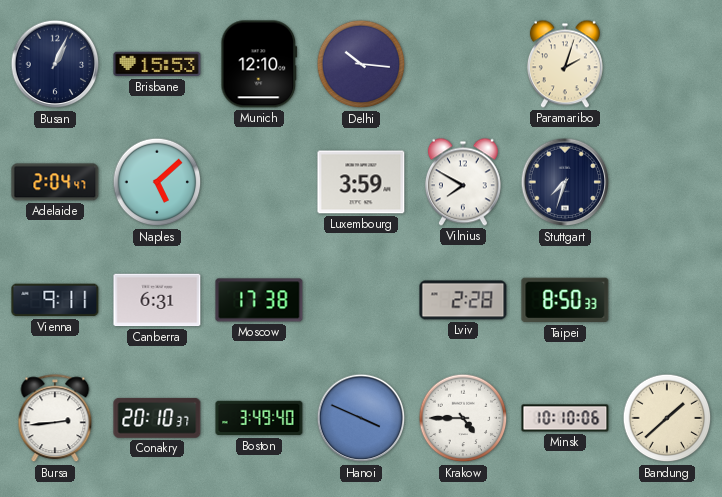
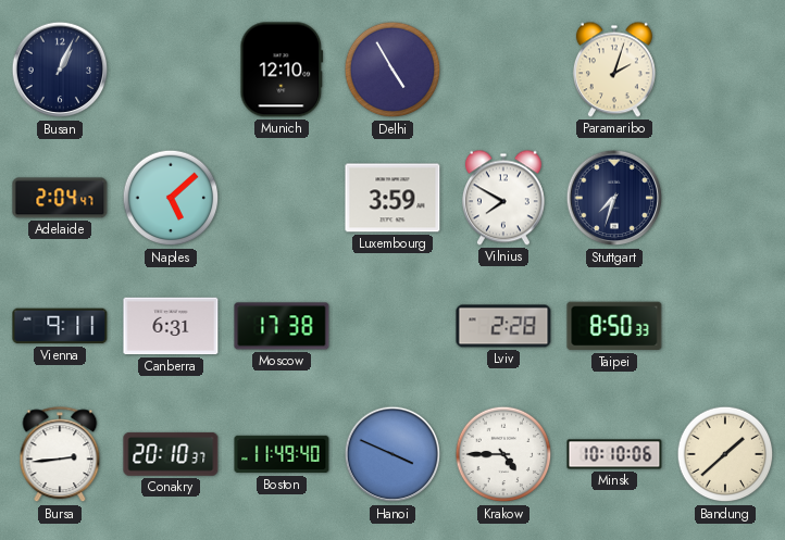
Brisbane: 15:53 -> none (157, 64)
Delhi: 10:16 -> 4:55 (392, 70)
Boston: 3:49 -> 11:49 (282, 454)
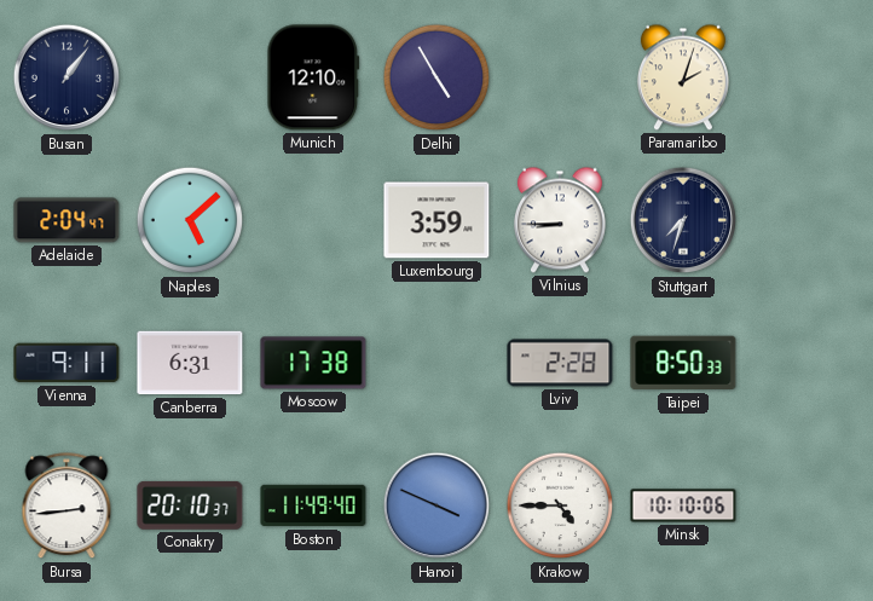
Busan: 1:04 -> 1:06 (67, 77)
Vilnius: 7:50 -> 8:45 (560, 220)
Bandung: 1:38 -> none (725, 454)
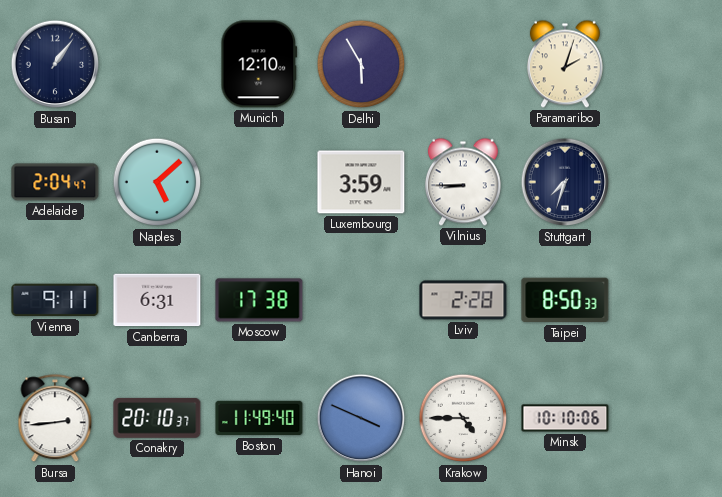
Delhi: 4:55 -> 5:55 (361, 64)
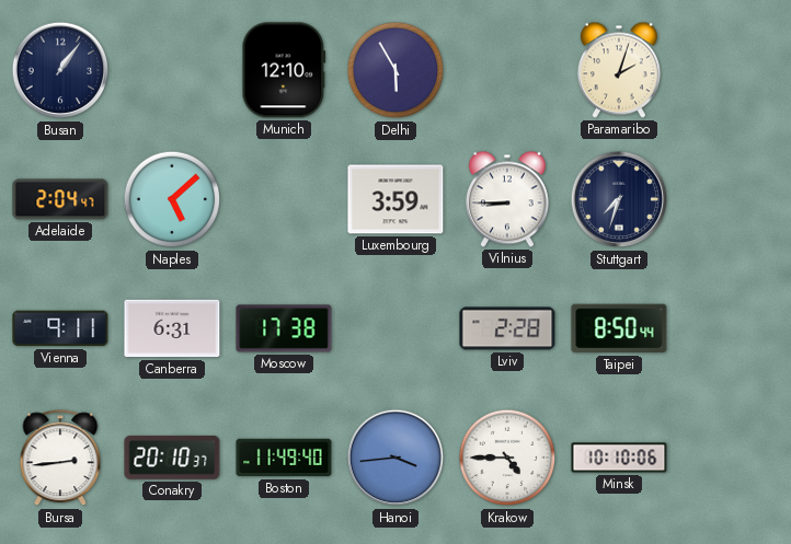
Taipei: 8:50:33 -> 8:50:44 (619, 328)
Hanoi: 3:49 -> 3:44 (396, 458)
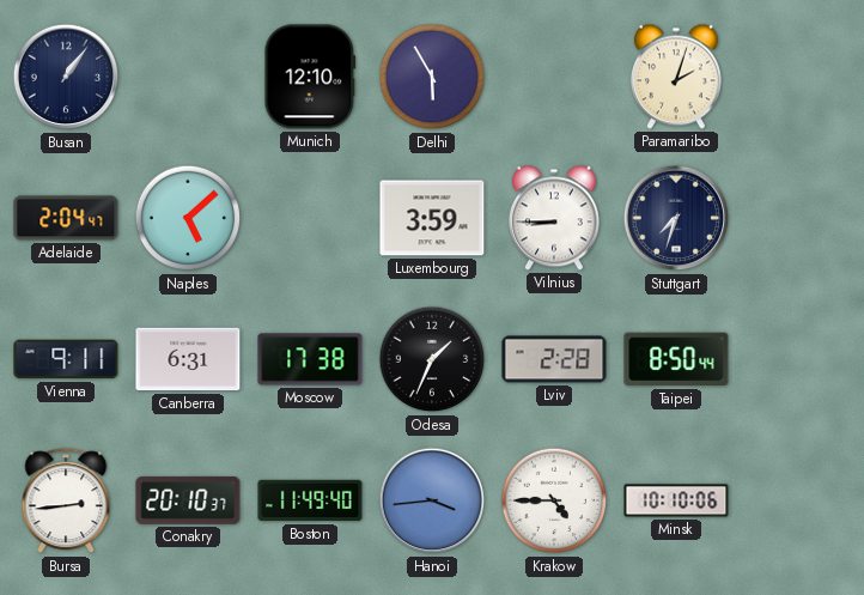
Odesa: none -> 1:34 (432, 359)
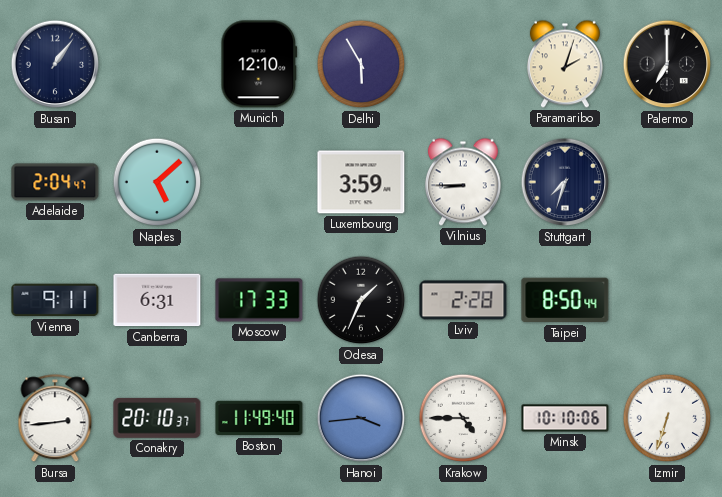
Palermo: none -> 7:00 (667, 64)
Moscow: 17:38 -> 17:33 (259, 300)
Izmir: none -> 6:33 (667, 418)
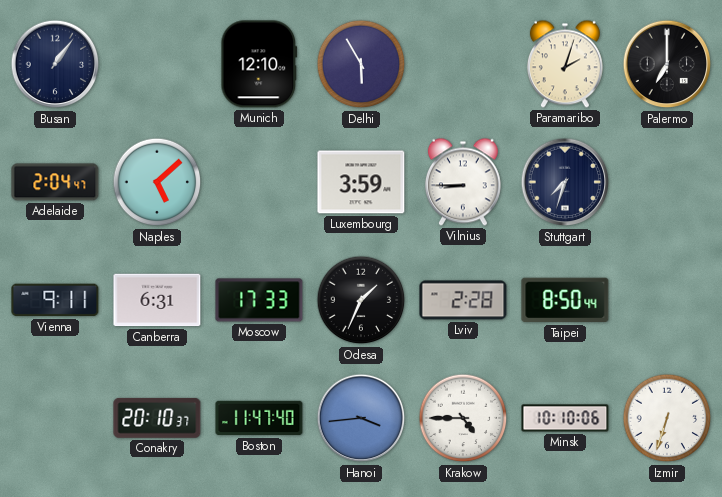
Bursa: 2:44 -> none (55, 419)
Boston: 11:49 -> 11:47 (259, 418)
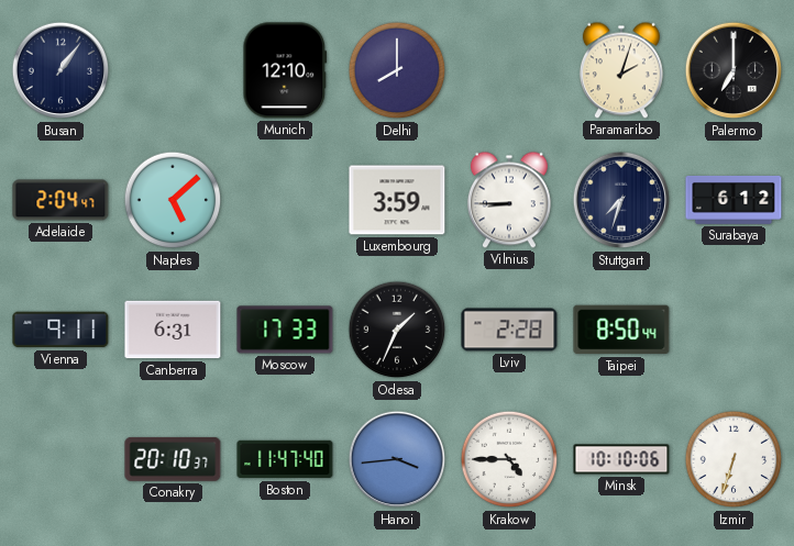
Delhi: 5:55 -> 8:00 (397, 70)
Surabaya: none -> 6:12 (734, 200)
